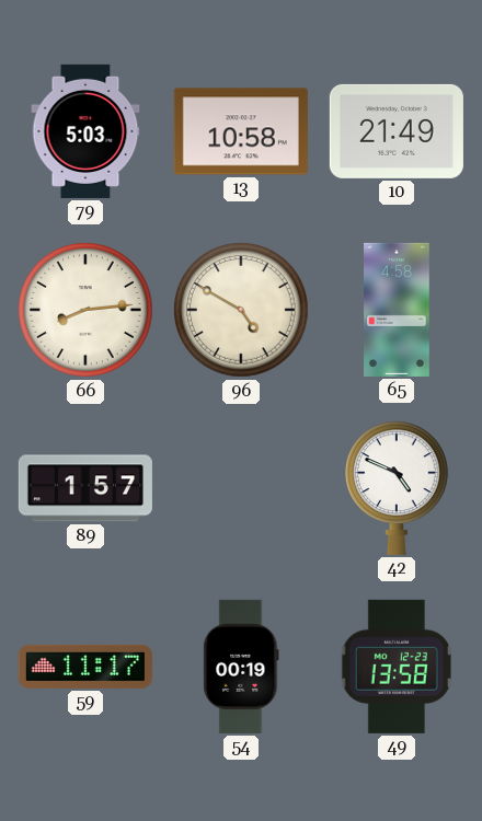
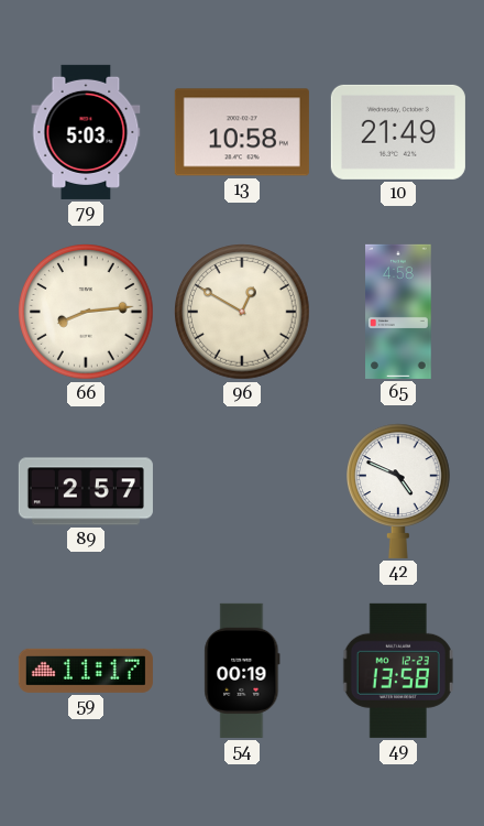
96: 4:50 -> 12:50 (242, 312)
89: 1:57 -> 2:57 (86, 491)
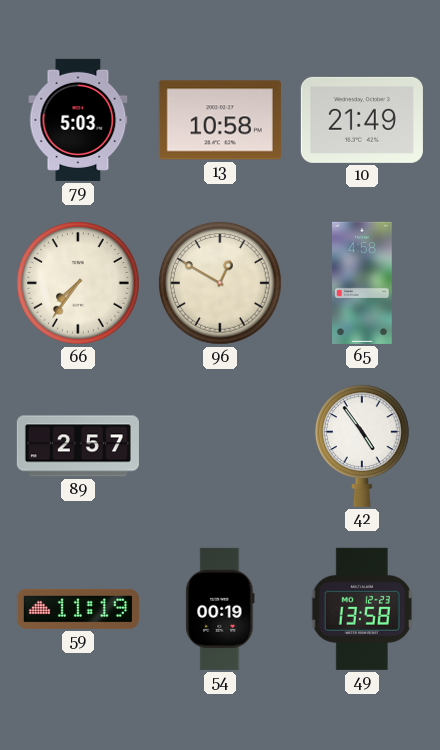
66: 8:14 -> 7:36 (78, 283)
42: 4:49 -> 4:54 (363, 446)
59: 11:17 -> 11:19 (78, 609)
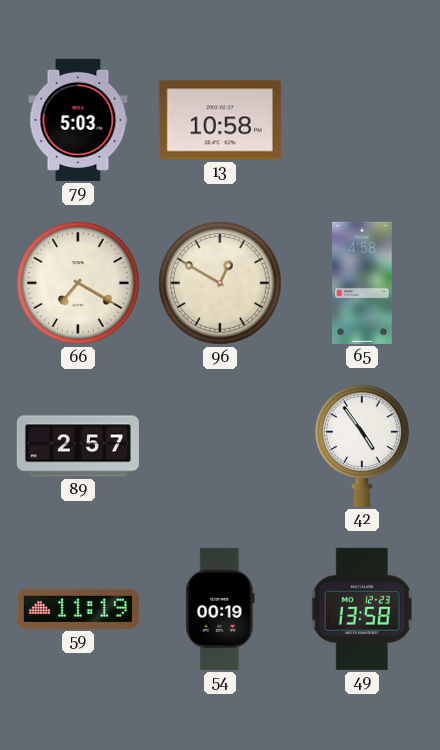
10: 21:49 -> none (362, 120)
66: 7:36 -> 7:20 (78, 283)
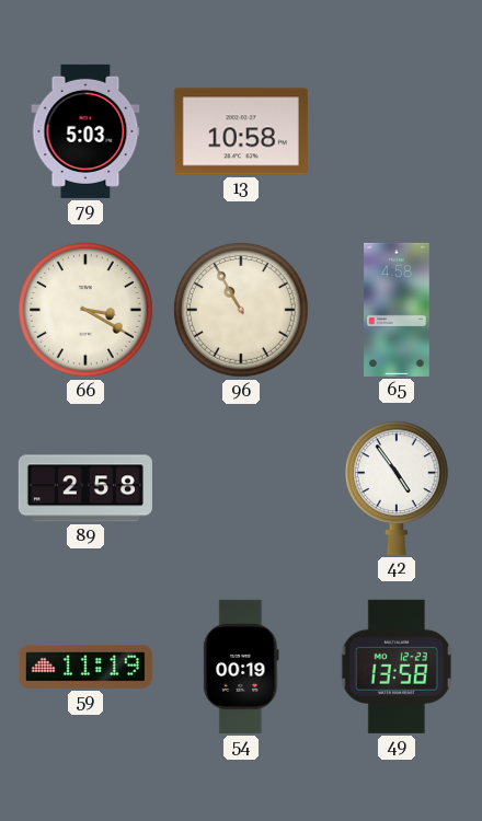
66: 7:20 -> 3:20 (85, 310)
96: 12:50 -> 10:55 (241, 310)
89: 2:57 -> 2:58 (85, 488)
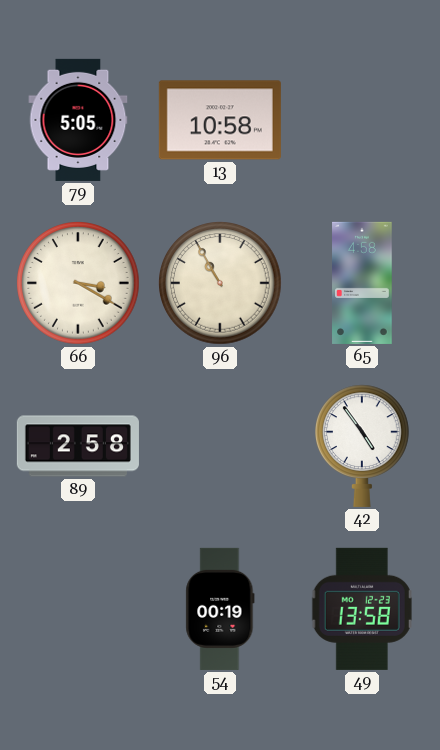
79: 5:03 -> 5:05 (78, 120)
59: 11:19 -> none (85, 667)
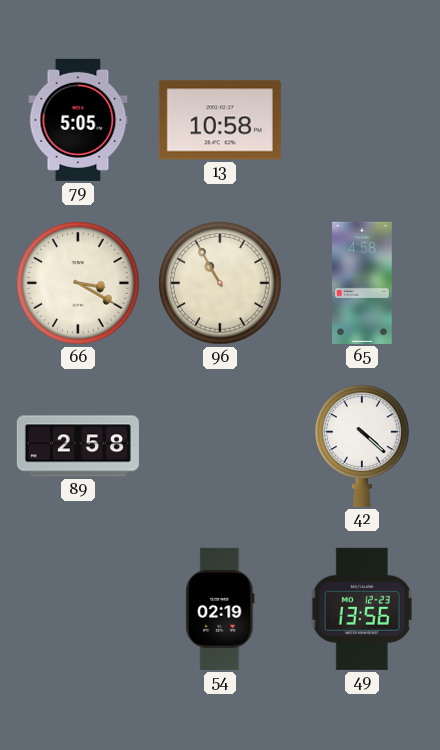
42: 4:54 -> 4:22 (363, 446)
54: 00:19 -> 02:19 (220, 609)
49: 13:58 -> 13:56 (362, 609)
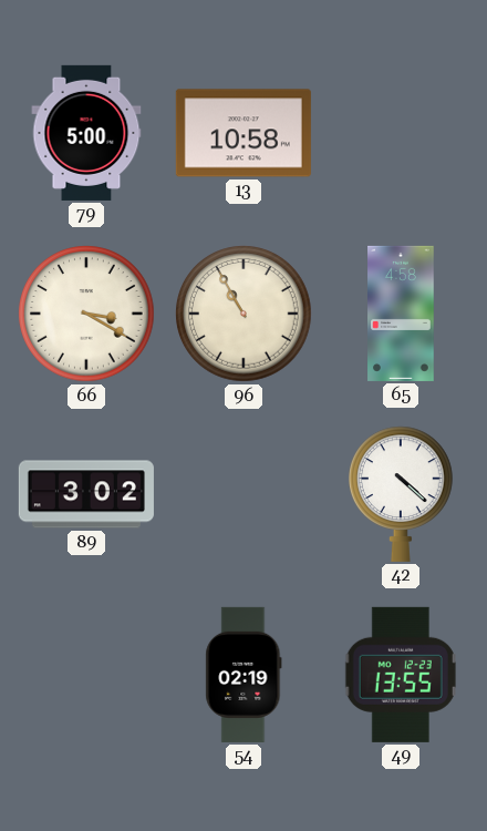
79: 5:05 -> 5:00 (86, 133)
89: 2:58 -> 3:02 (86, 494)
49: 13:56 -> 13:55 (401, 675)
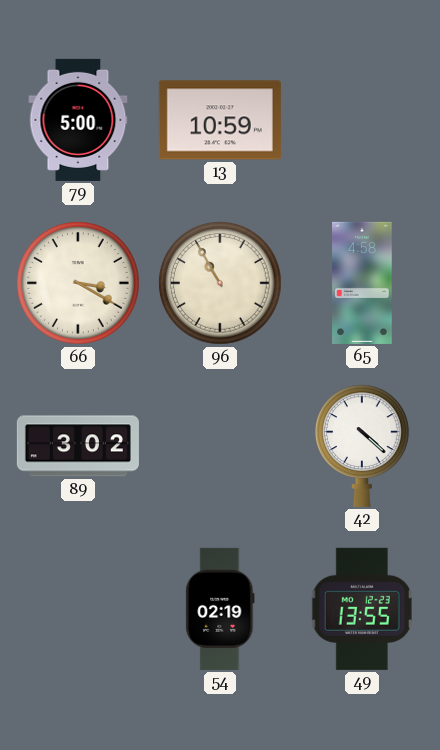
13: 10:58 -> 10:59 (220, 120)
